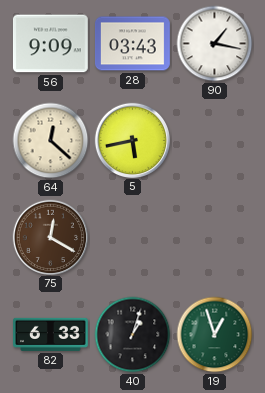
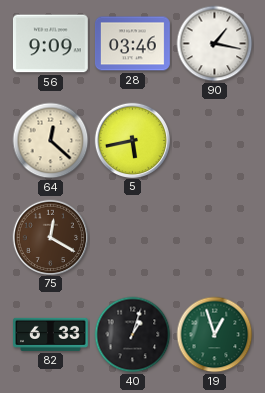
28: 03:43 -> 03:46 (133, 44)
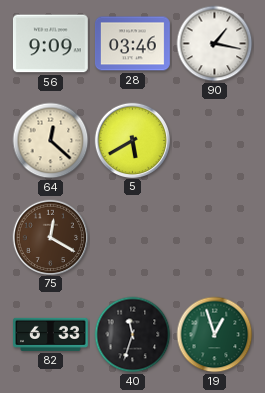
5: 5:43 -> 5:40 (132, 140)
40: 1:03 -> 11:33 (133, 335)
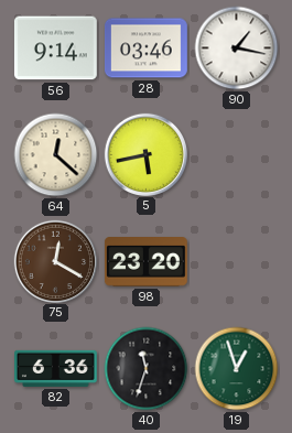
56: 9:09 -> 9:14 (55, 48)
5: 5:40 -> 5:43 (145, 154)
98: none -> 23:20 (145, 262)
82: 6:33 -> 6:36 (56, 368)
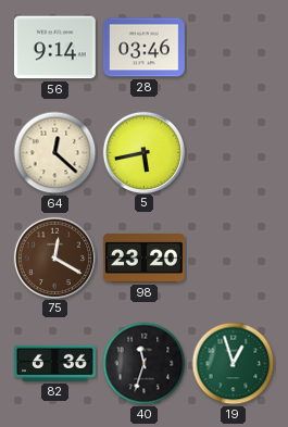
90: 1:17 -> none (237, 48)
